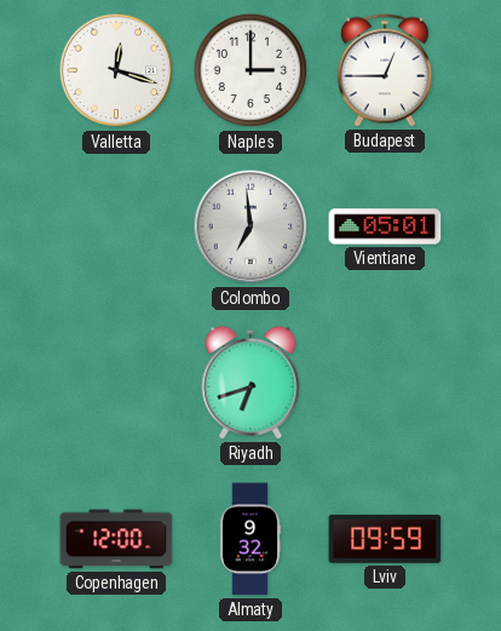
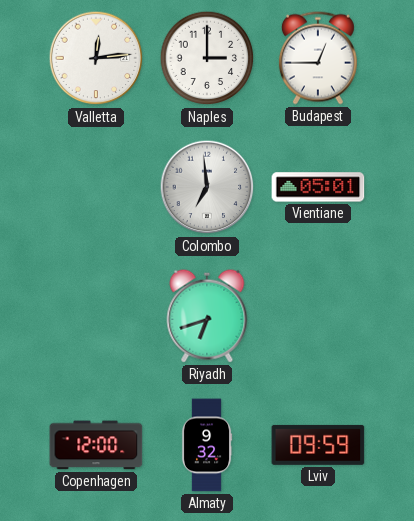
Valletta: 12:18 -> 12:14 (96, 58)
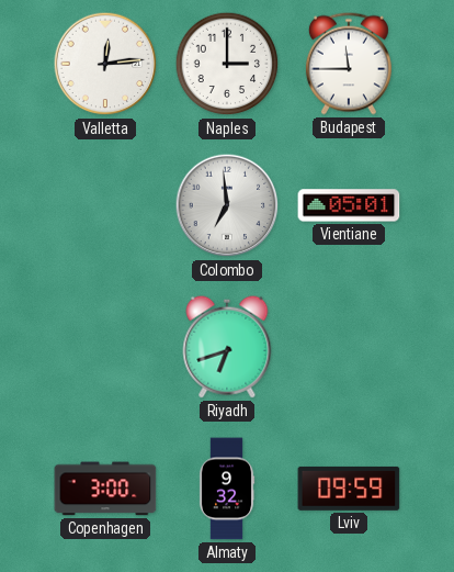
Budapest: 12:45 -> 11:45 (349, 64)
Copenhagen: 12:00 -> 3:00 (105, 489)
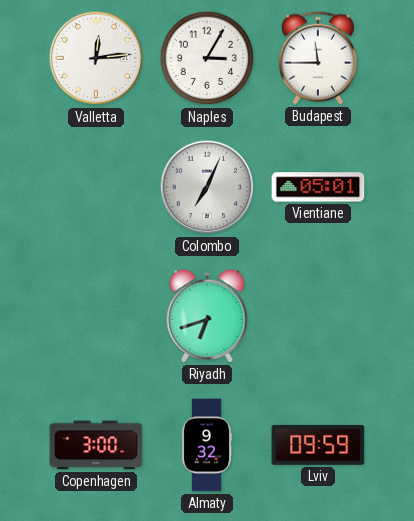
Naples: 3:00 -> 3:05 (207, 58)
Colombo: 6:59 -> 7:04 (207, 187)
